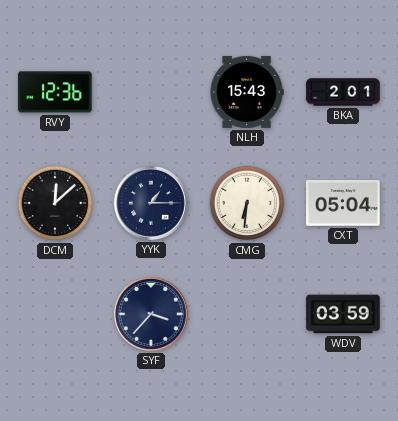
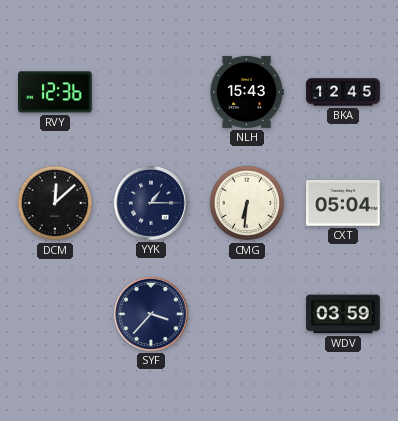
BKA: 2:01 -> 12:45 (343, 92)
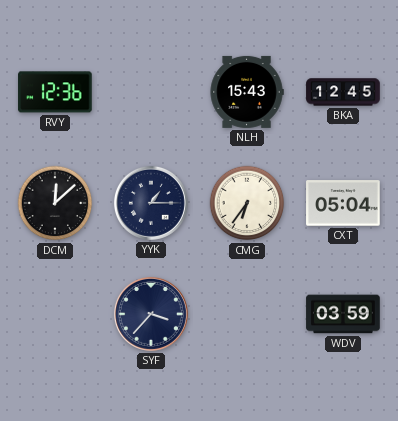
CMG: 6:31 -> 6:36 (247, 203)
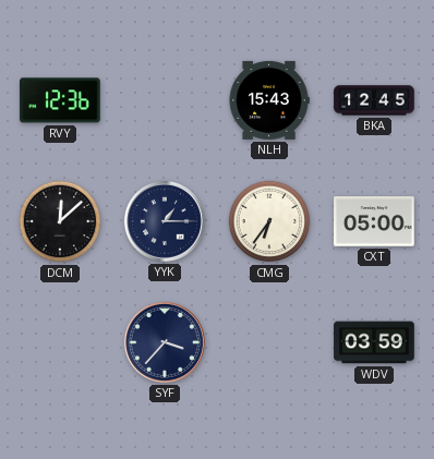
CXT: 05:04 -> 05:00 (374, 221)
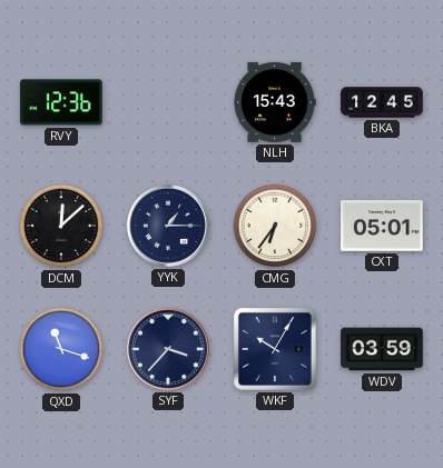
CXT: 05:00 -> 05:01 (382, 226)
QXD: none -> 11:18 (61, 349)
WKF: none -> 10:05 (275, 349)
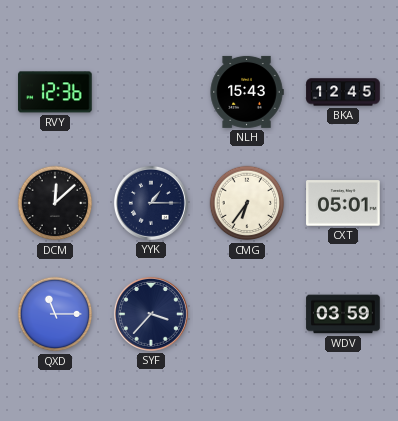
QXD: 11:18 -> 11:15 (55, 314)
WKF: 10:05 -> none (275, 349)
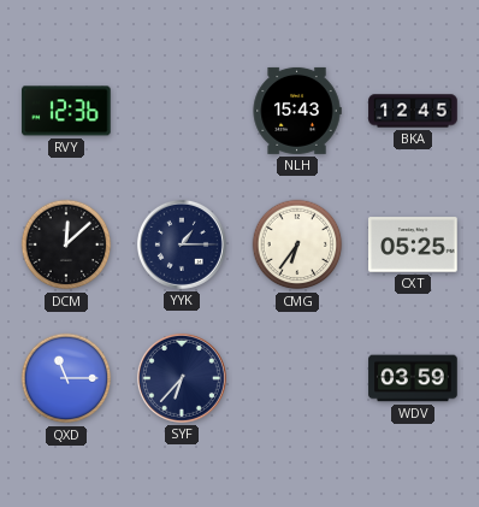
CXT: 05:01 -> 05:25 (413, 244)
SYF: 3:37 -> 6:37 (182, 378)
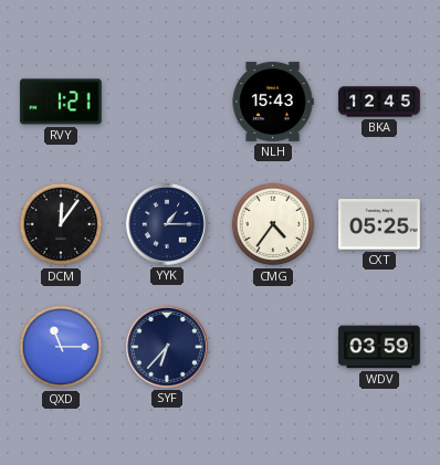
RVY: 12:36 -> 1:21 (61, 102)
DCM: 12:08 -> 12:06 (61, 224)
CMG: 6:36 -> 4:36 (273, 224)
